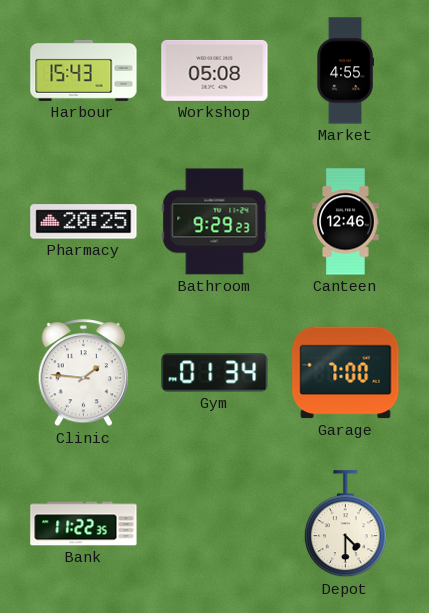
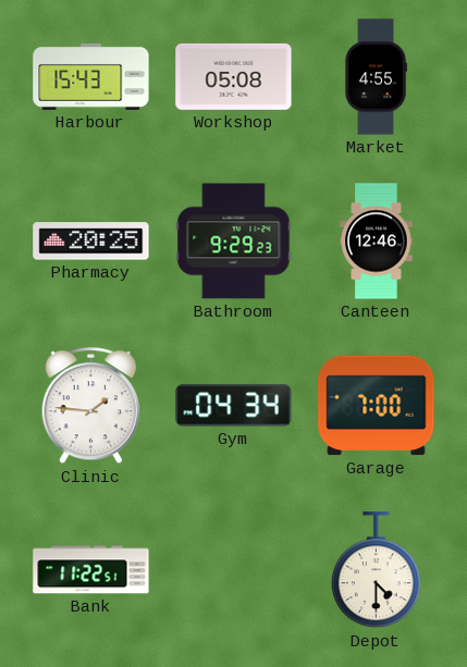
Gym: 01:34 -> 04:34 (234, 406)
Bank: 11:22:35 -> 11:22:51 (91, 570)
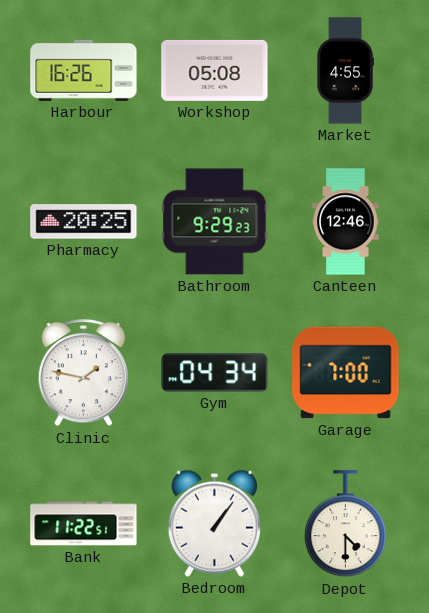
Harbour: 15:43 -> 16:26 (84, 70)
Clinic: 1:46 -> 1:47 (83, 373)
Bedroom: none -> 1:06 (214, 523)
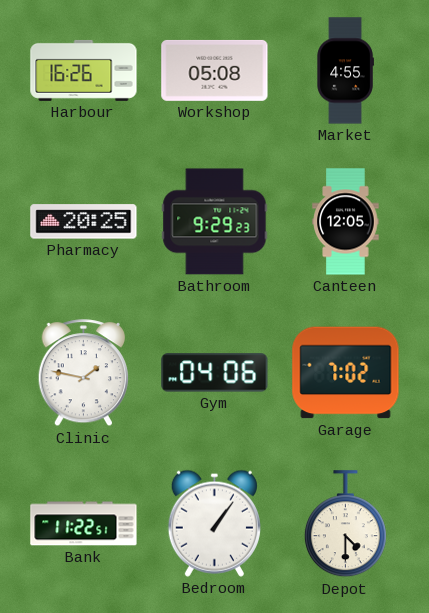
Canteen: 12:46 -> 12:05 (346, 222)
Gym: 04:34 -> 04:06 (215, 373)
Garage: 7:00 -> 7:02 (346, 373)
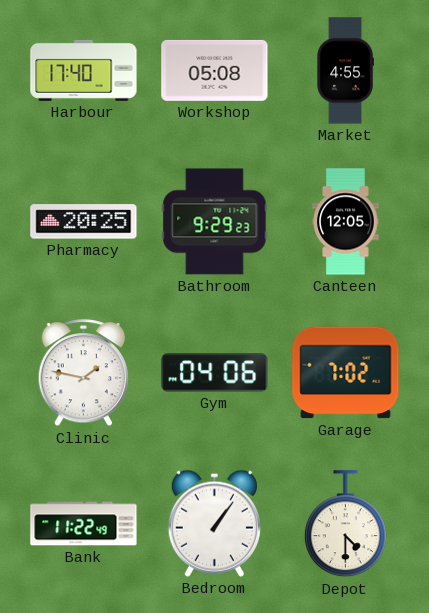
Harbour: 16:26 -> 17:40 (84, 70)
Bank: 11:22:51 -> 11:22:49 (84, 524)
